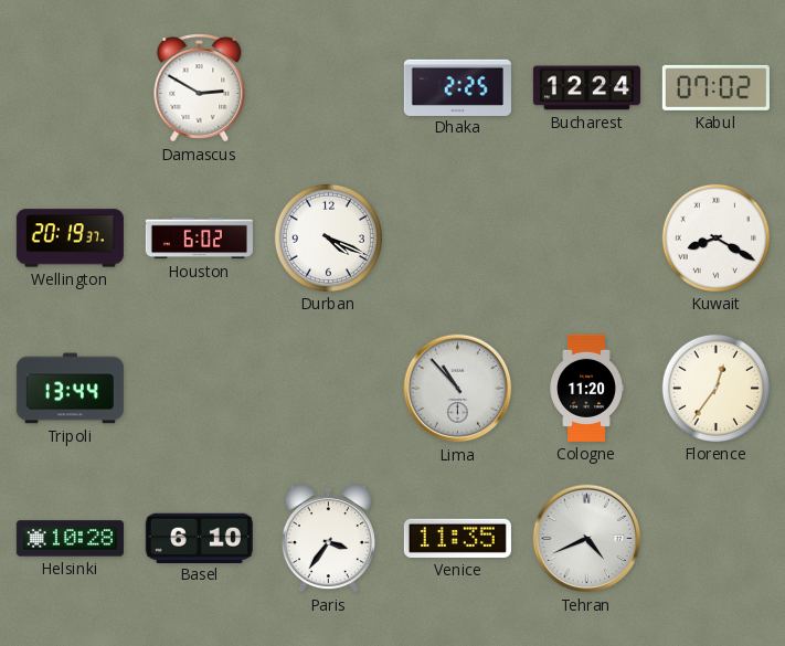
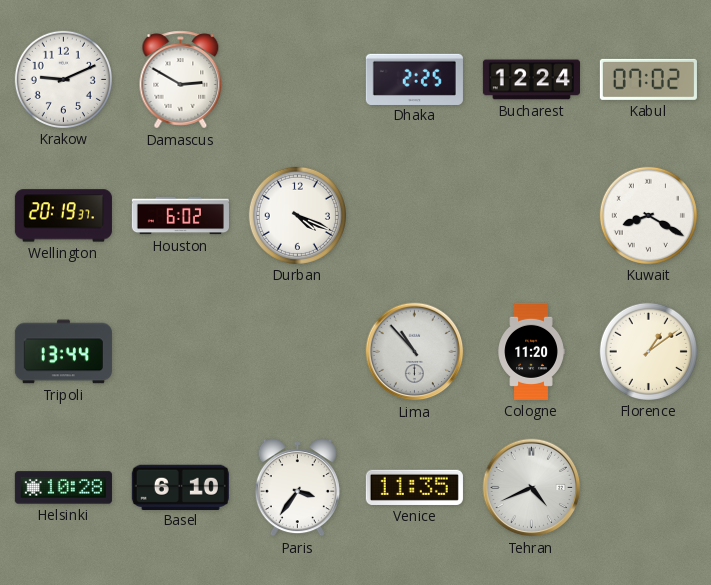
Krakow: none -> 9:11 (63, 79)
Florence: 12:36 -> 1:09 (648, 351)
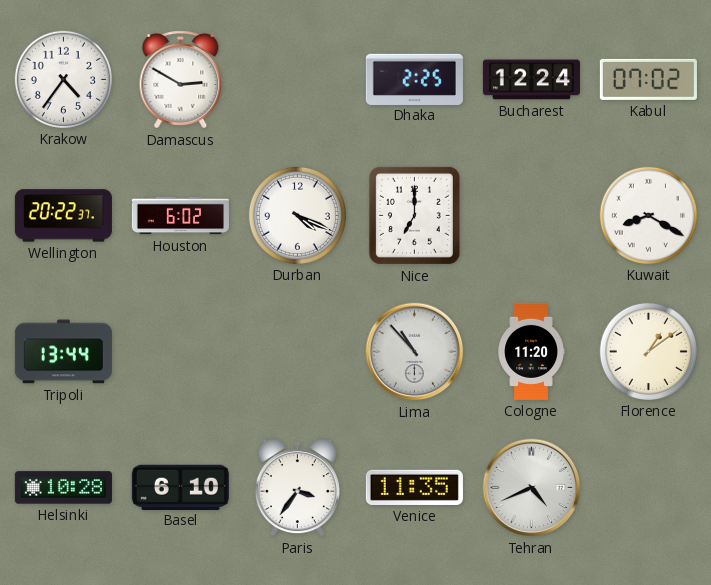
Krakow: 9:11 -> 4:36 (63, 79)
Wellington: 20:19 -> 20:22 (63, 216)
Nice: none -> 7:00 (414, 215)
